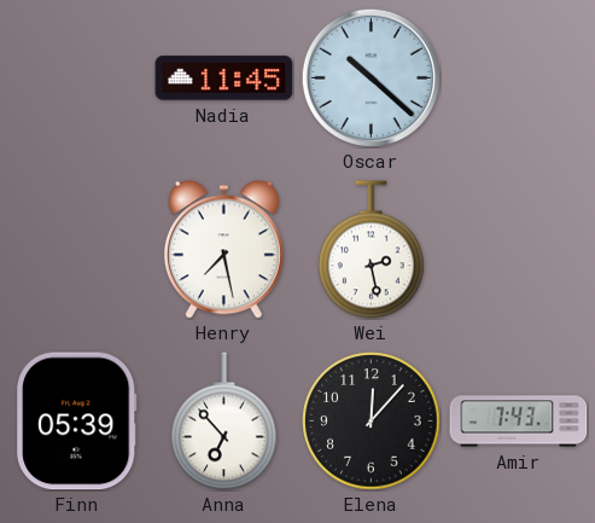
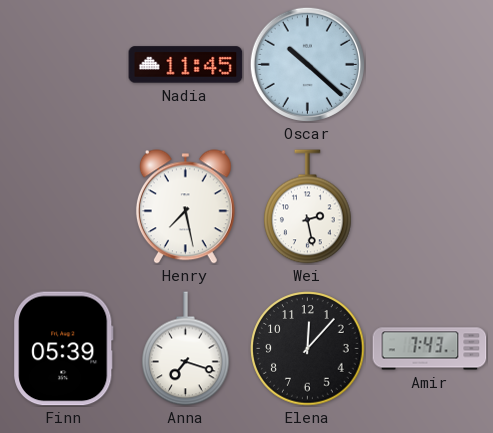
Anna: 6:53 -> 7:18 (186, 349)
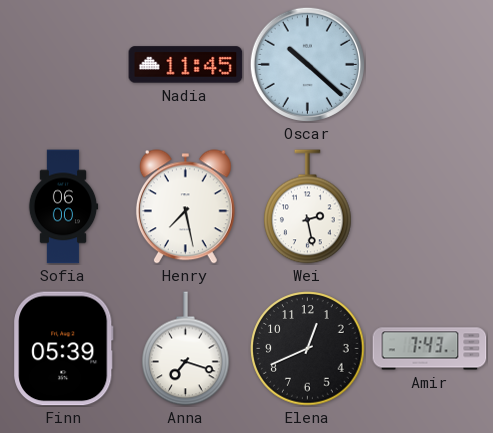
Sofia: none -> 06:00 (63, 207)
Elena: 12:07 -> 12:41 (308, 349)
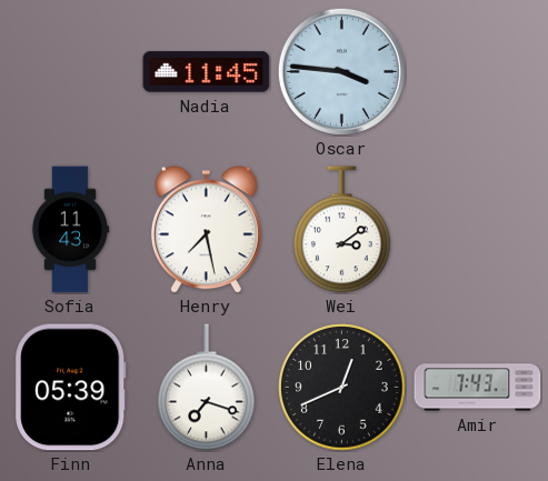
Oscar: 10:22 -> 3:46 (341, 71)
Sofia: 06:00 -> 11:43 (70, 230)
Wei: 2:28 -> 3:09 (342, 230)
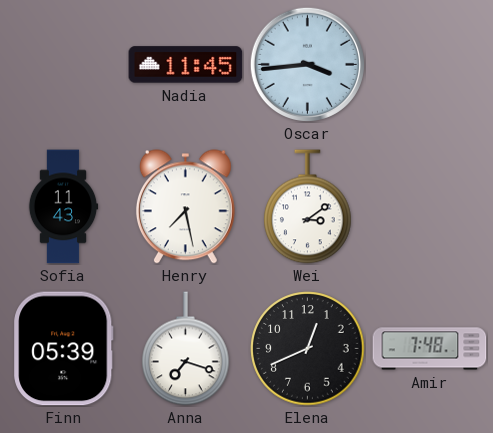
Oscar: 3:46 -> 3:44 (307, 64)
Amir: 7:43 -> 7:48 (430, 349)
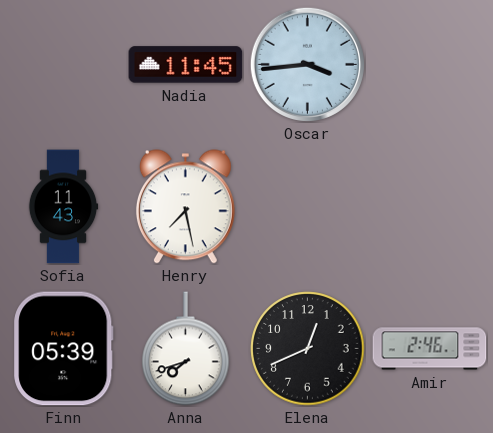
Wei: 3:09 -> none (308, 207)
Anna: 7:18 -> 7:42 (186, 349)
Amir: 7:48 -> 2:46 (430, 349)
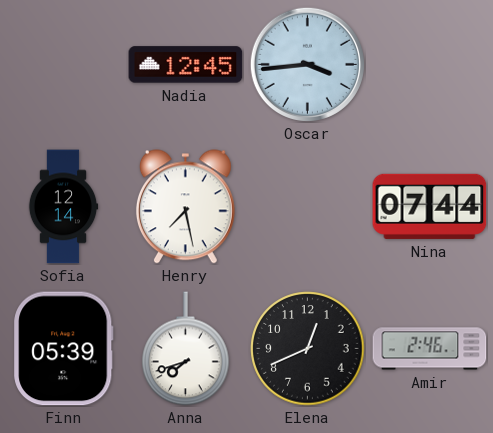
Nadia: 11:45 -> 12:45 (186, 65)
Sofia: 11:43 -> 12:14 (63, 207)
Nina: none -> 07:44 (430, 206)
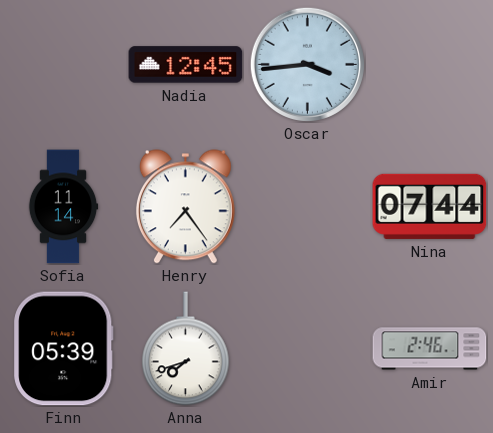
Sofia: 12:14 -> 11:14 (63, 207)
Henry: 7:28 -> 7:24 (185, 207)
Elena: 12:41 -> none (308, 349)
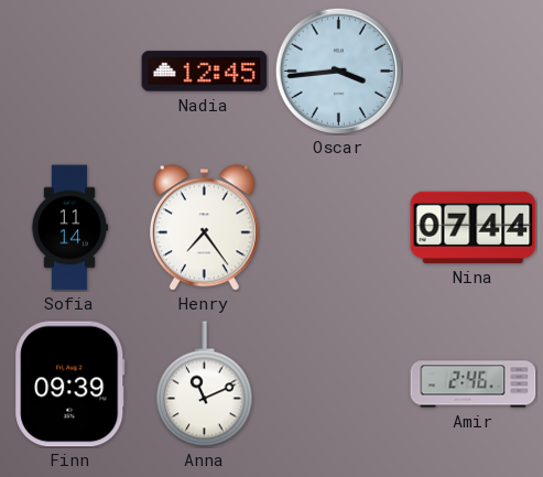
Finn: 05:39 -> 09:39 (70, 384)
Anna: 7:42 -> 11:11 (205, 384)
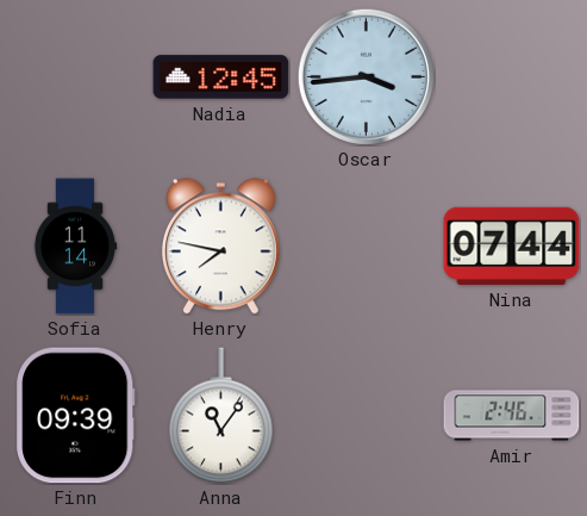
Henry: 7:24 -> 7:47 (220, 247)
Anna: 11:11 -> 11:06 (221, 416)
